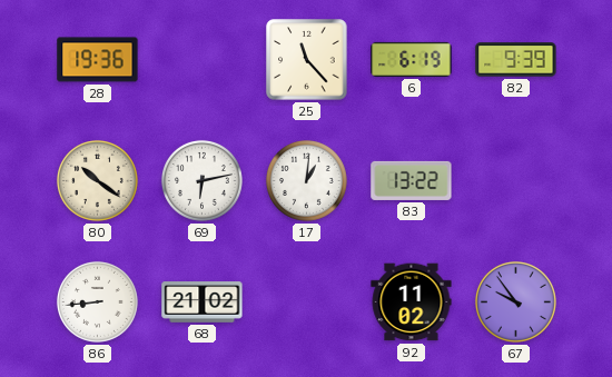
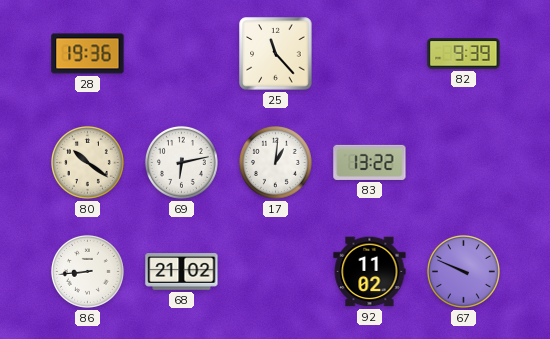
6: 6:19 -> none (412, 59)
67: 9:54 -> 9:49 (463, 271)
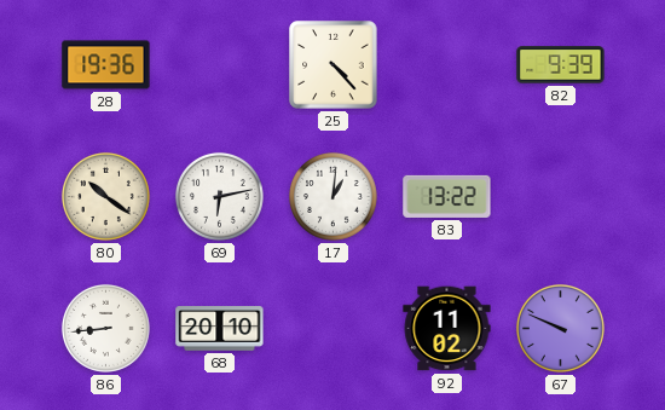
25: 11:23 -> 4:23 (334, 65)
68: 21:02 -> 20:10 (220, 329)
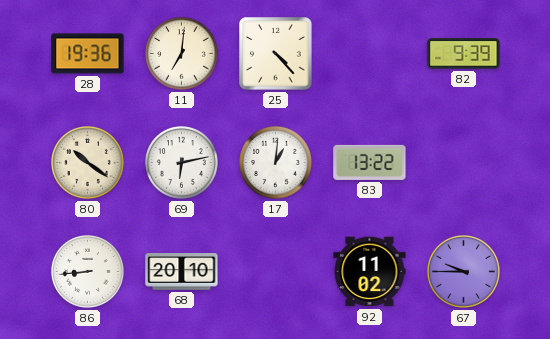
11: none -> 7:01 (181, 53)
67: 9:49 -> 9:45 (463, 271)
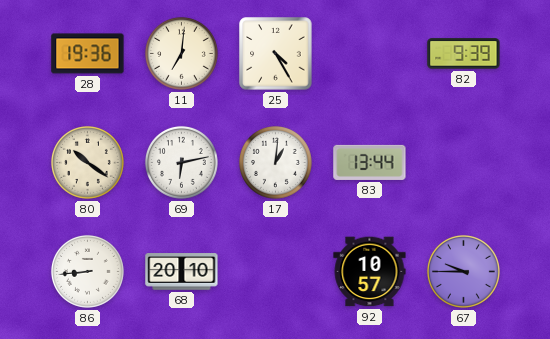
25: 4:23 -> 4:25 (276, 54)
83: 13:22 -> 13:44 (370, 162)
92: 11:02 -> 10:57 (370, 272)
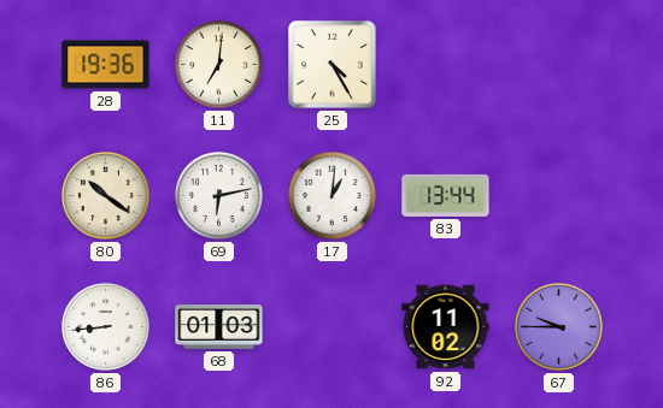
82: 9:39 -> none (464, 54)
68: 20:10 -> 01:03 (219, 327)
92: 10:57 -> 11:02 (446, 327)
